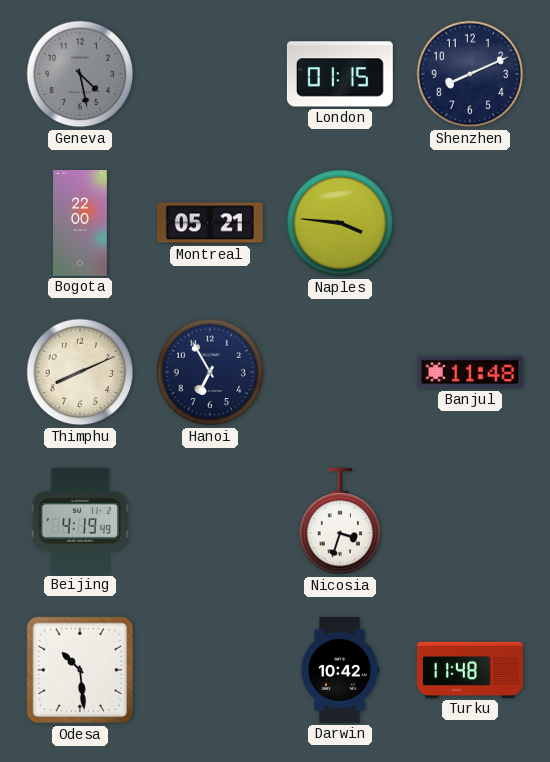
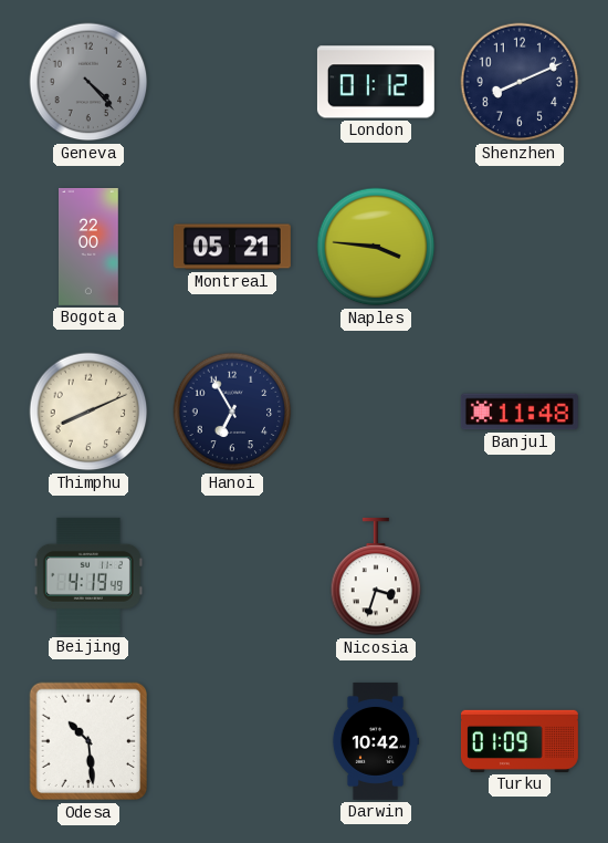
Geneva: 4:28 -> 4:23 (88, 82)
London: 01:15 -> 01:12 (376, 82)
Turku: 11:48 -> 01:09 (520, 741)
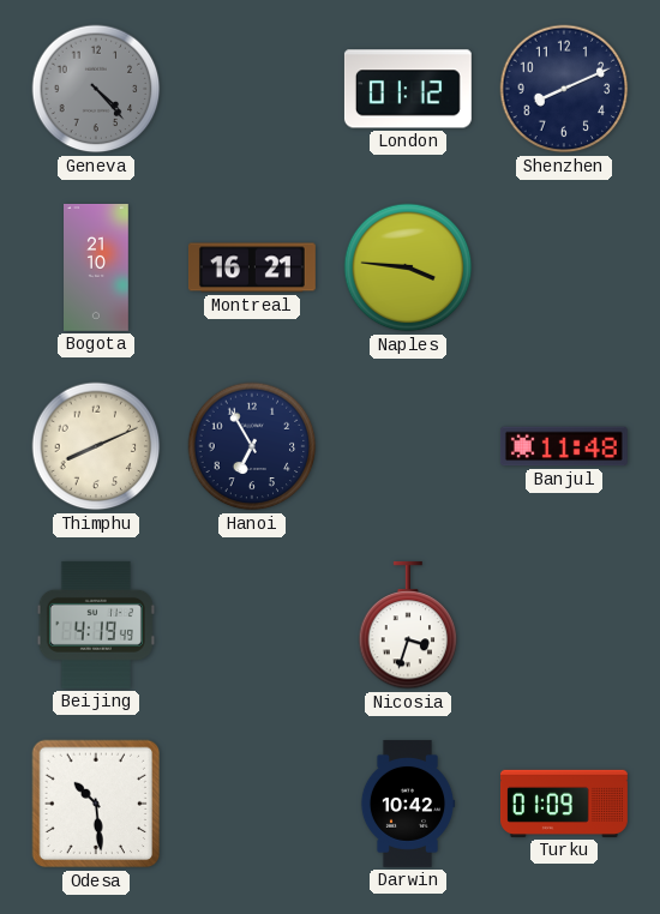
Bogota: 22:00 -> 21:10 (97, 267)
Montreal: 05:21 -> 16:21 (252, 267)
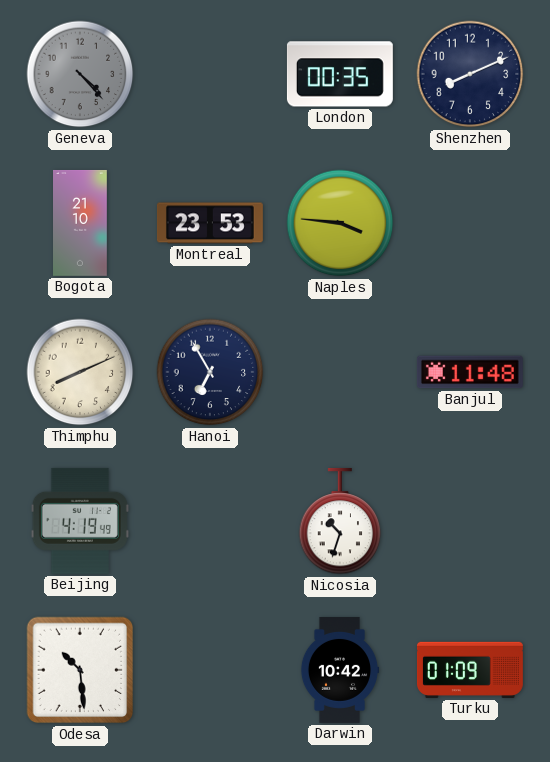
London: 01:12 -> 00:35 (340, 74)
Montreal: 16:21 -> 23:53 (210, 223)
Nicosia: 3:33 -> 10:33 (340, 521)
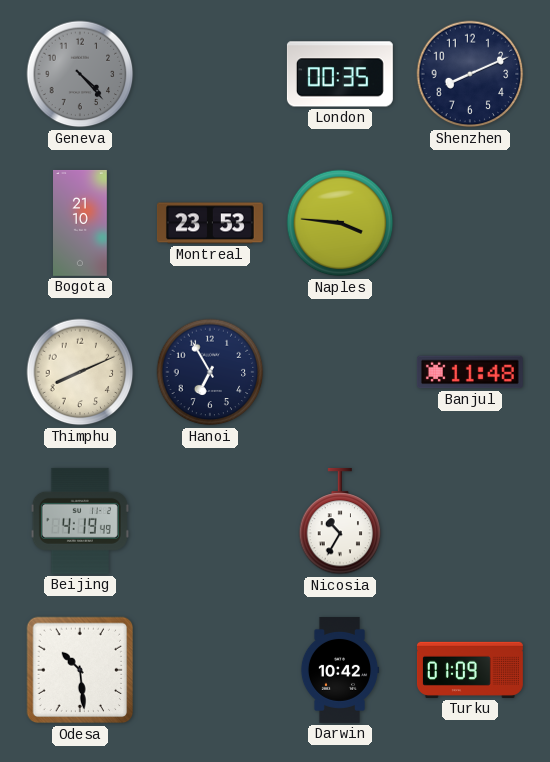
Nicosia: 10:33 -> 10:35 (340, 521)
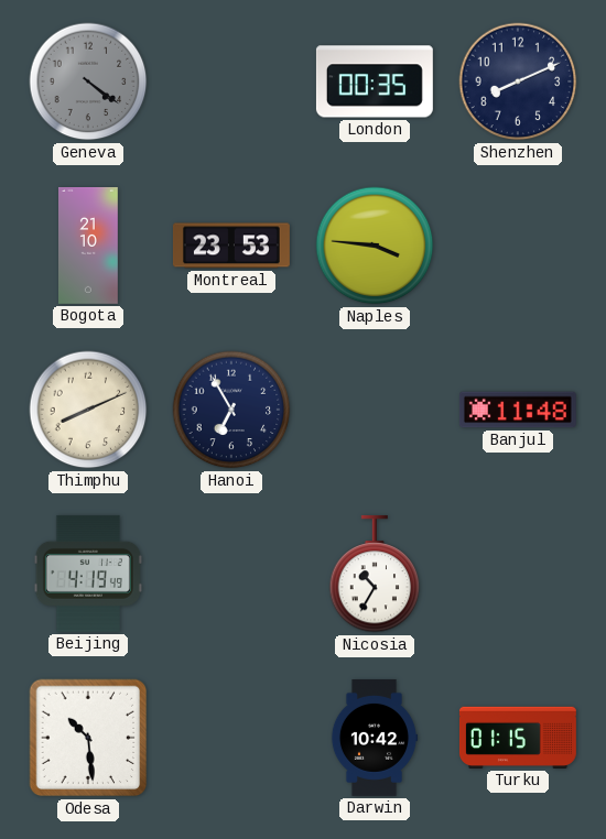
Geneva: 4:23 -> 4:21 (88, 81)
Turku: 01:09 -> 01:15 (518, 738)
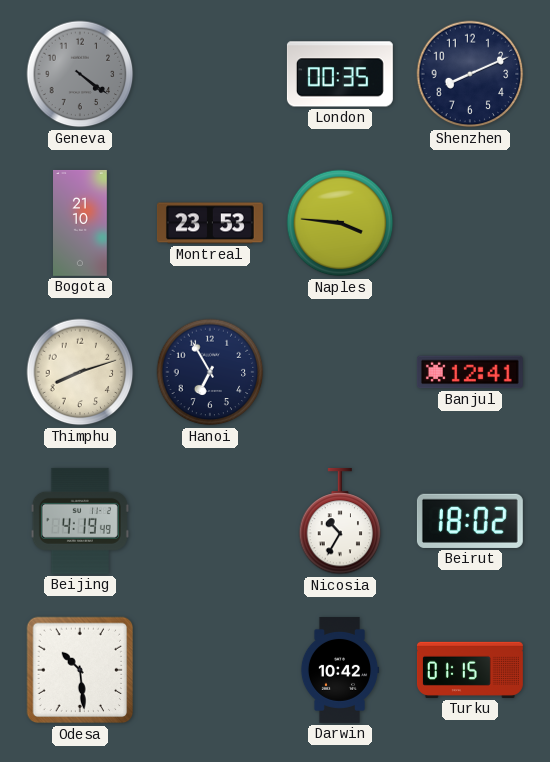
Thimphu: 8:11 -> 8:12 (80, 372)
Banjul: 11:48 -> 12:41 (470, 372)
Beirut: none -> 18:02 (470, 521)
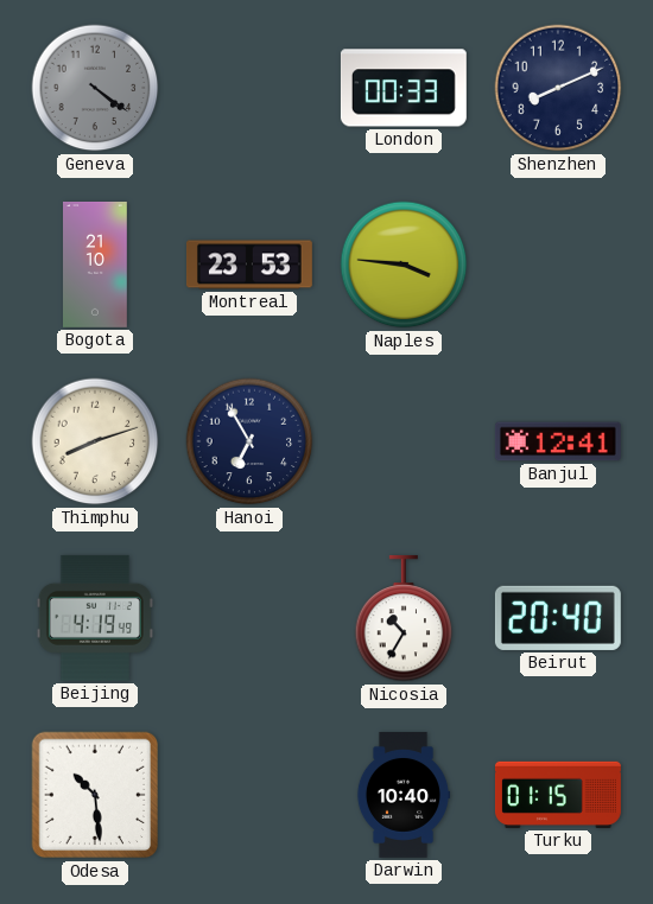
London: 00:35 -> 00:33 (404, 88)
Beirut: 18:02 -> 20:40 (558, 618)
Darwin: 10:42 -> 10:40 (404, 795)
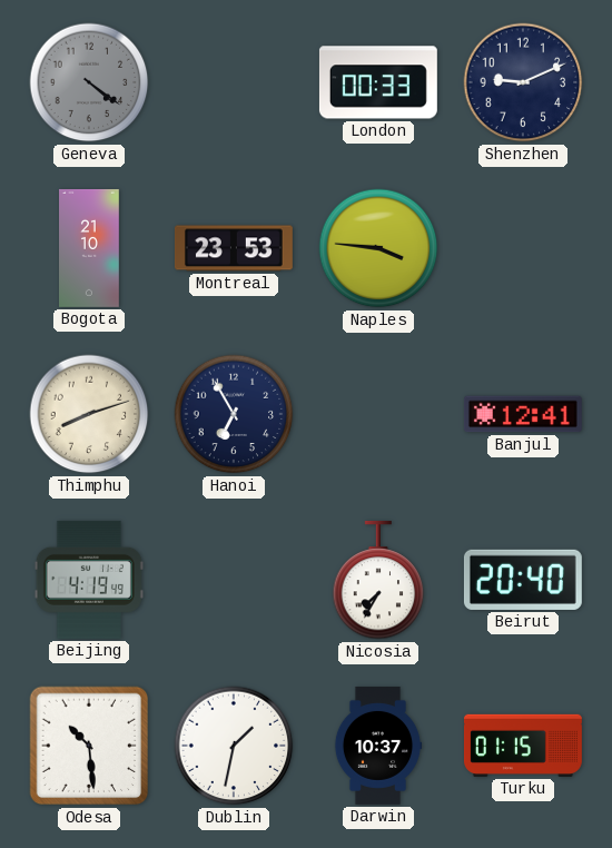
Shenzhen: 8:11 -> 9:11 (523, 82)
Nicosia: 10:35 -> 7:35 (378, 580)
Dublin: none -> 1:32 (234, 746)
Darwin: 10:40 -> 10:37 (378, 746)
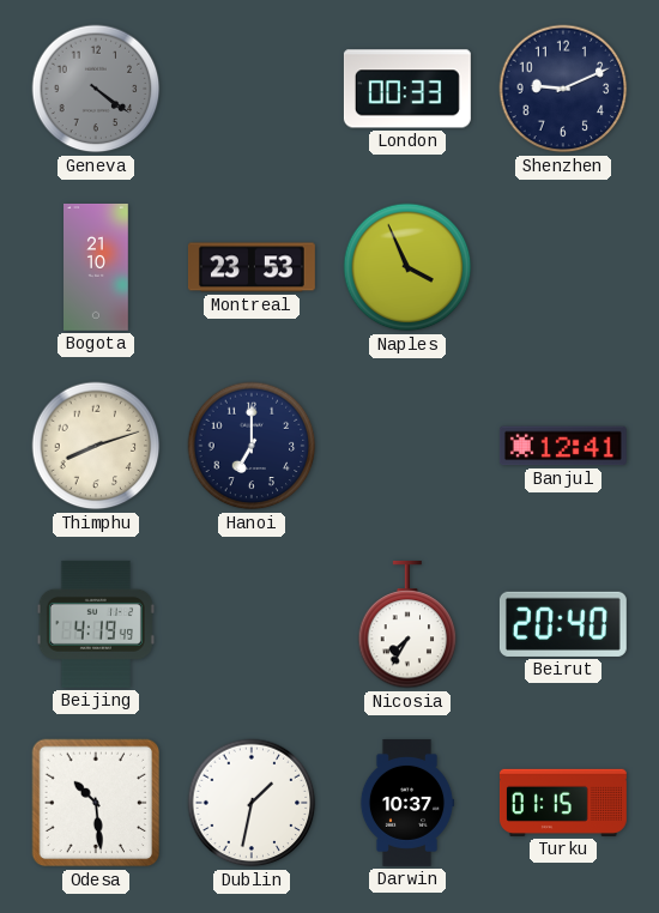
Naples: 3:46 -> 3:56 (407, 267)
Hanoi: 6:55 -> 7:00 (252, 446)
